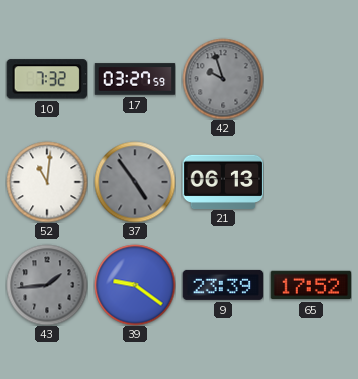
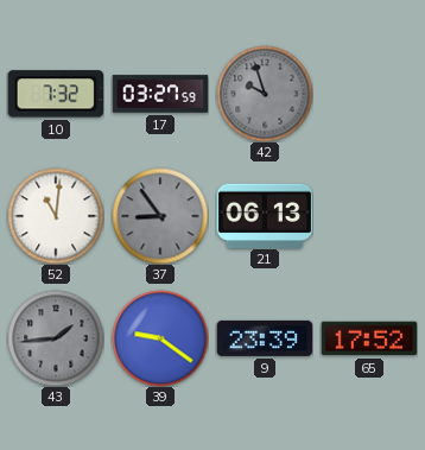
37: 4:54 -> 8:54 (160, 216)
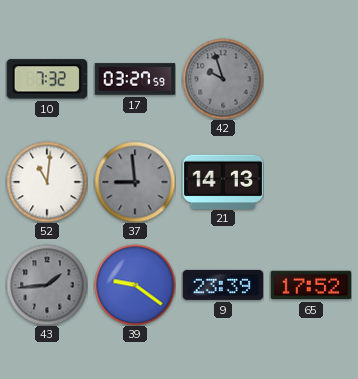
37: 8:54 -> 8:59 (135, 182)
21: 06:13 -> 14:13 (223, 181)
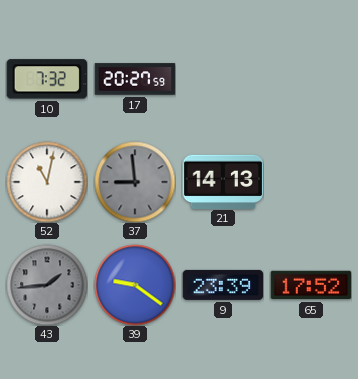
17: 03:27 -> 20:27 (135, 79)
42: 9:57 -> none (223, 79)
52: 11:01 -> 11:02 (47, 182)
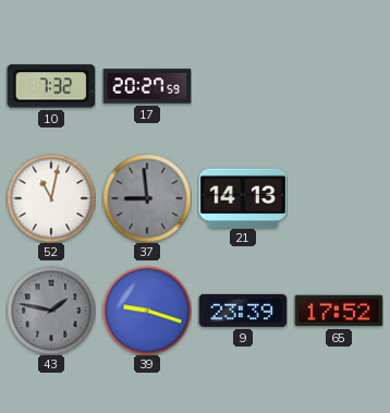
43: 1:44 -> 1:47 (51, 311)
39: 9:21 -> 9:18 (147, 311)
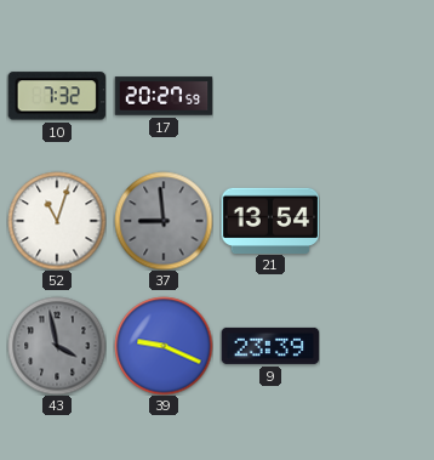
52: 11:02 -> 11:03 (57, 221)
21: 14:13 -> 13:54 (270, 220)
43: 1:47 -> 3:58 (57, 346)
39: 9:18 -> 9:19 (164, 346)
65: 17:52 -> none (339, 311)
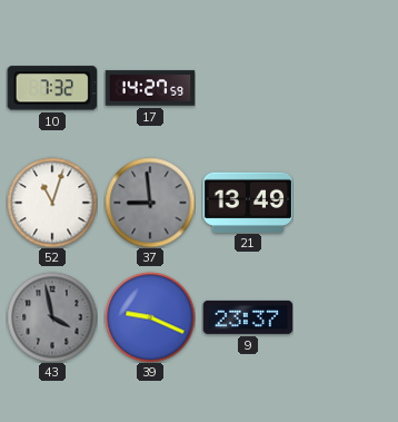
17: 20:27 -> 14:27 (150, 88)
21: 13:54 -> 13:49 (248, 202)
9: 23:39 -> 23:37 (248, 317)
